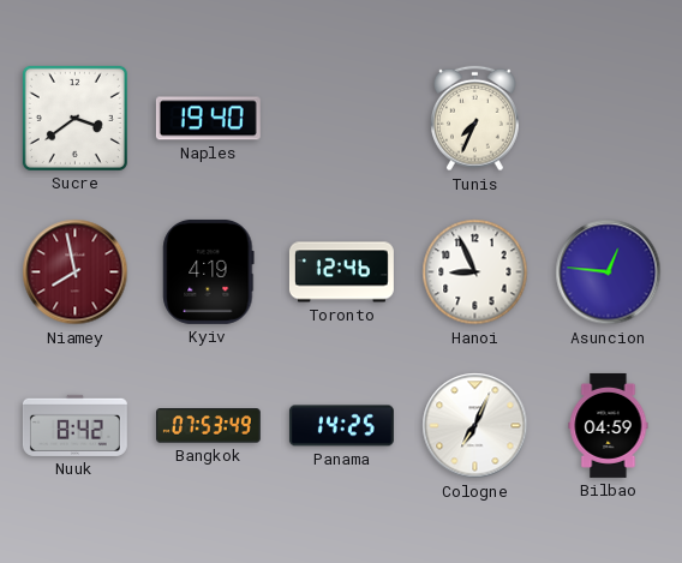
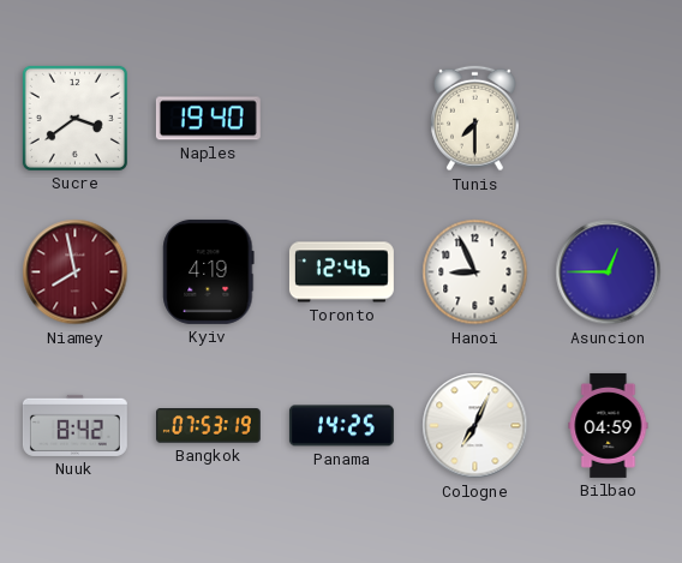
Tunis: 7:34 -> 7:30 (475, 119)
Asuncion: 12:46 -> 12:45 (609, 272)
Bangkok: 07:53:49 -> 07:53:19 (208, 426)
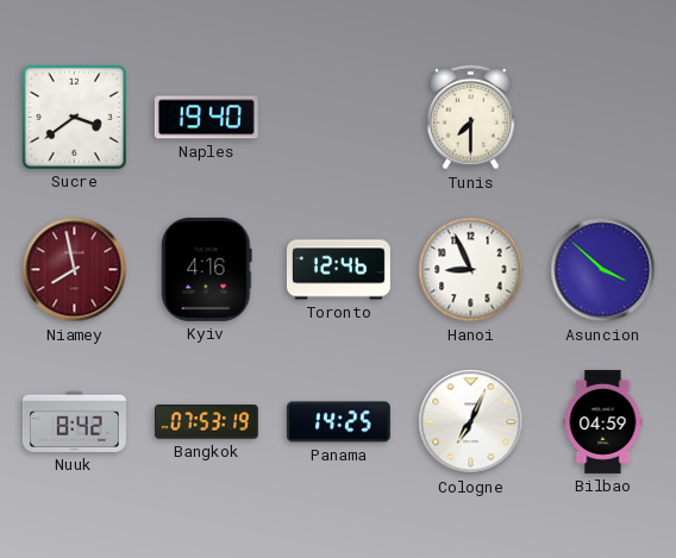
Kyiv: 4:19 -> 4:16 (207, 269)
Asuncion: 12:45 -> 3:52 (603, 270)
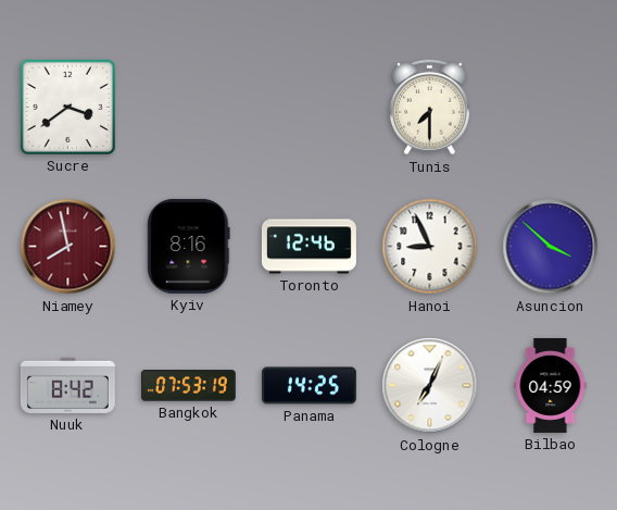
Naples: 19:40 -> none (206, 118)
Kyiv: 4:16 -> 8:16 (189, 246)
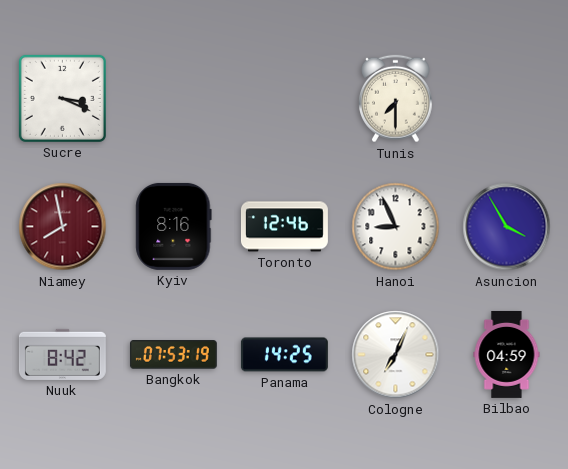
Sucre: 3:39 -> 3:19 (62, 98)
Asuncion: 3:52 -> 3:55 (507, 227)
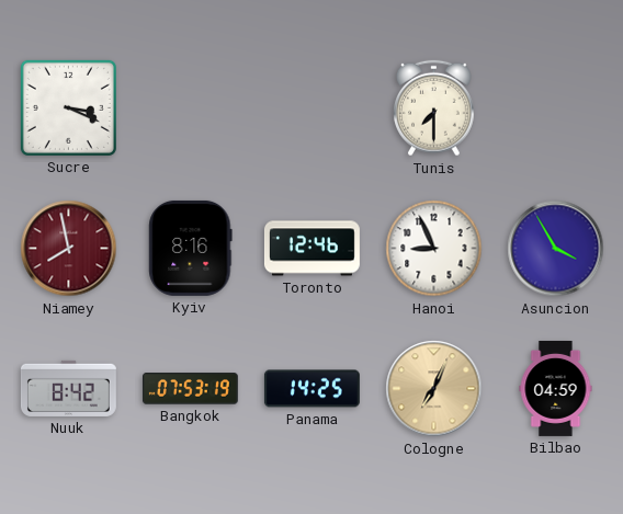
Cologne dial: white -> champagne (434, 389)
